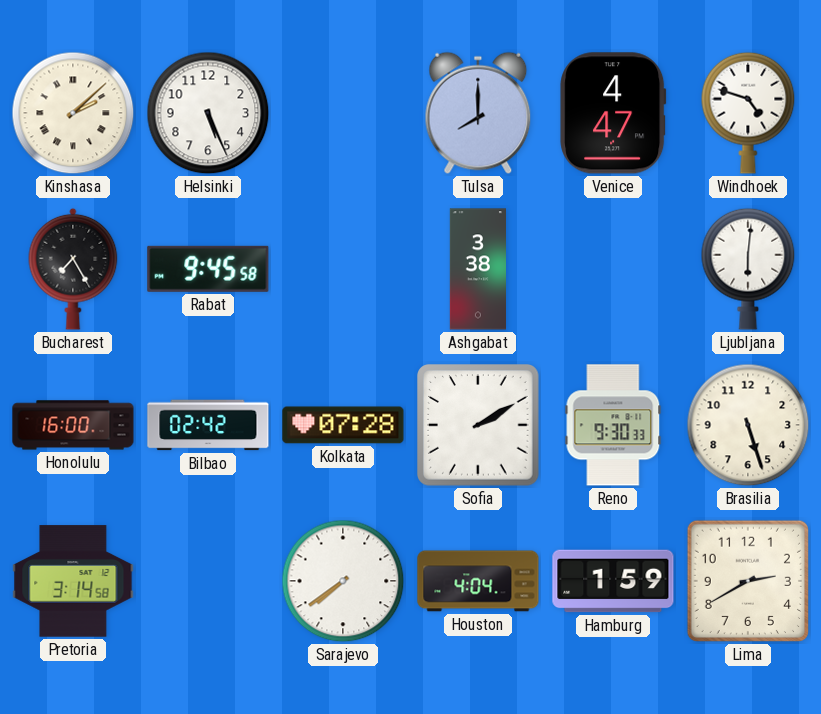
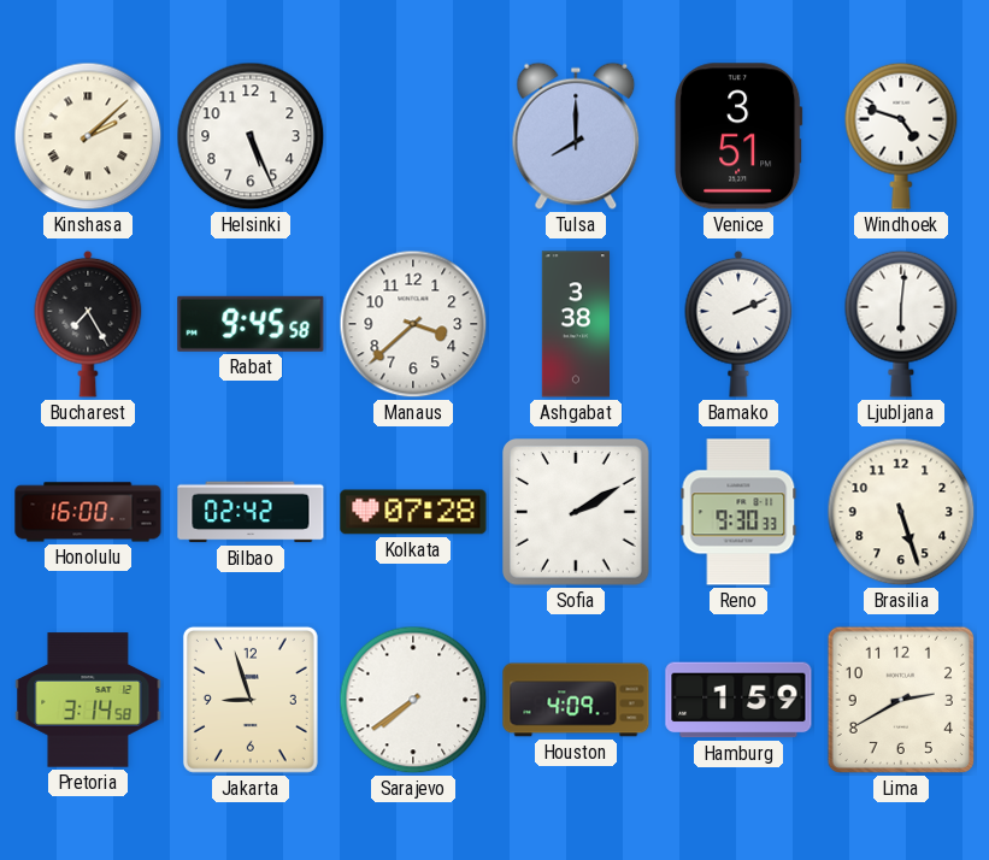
Venice: 4:47 -> 3:51 (738, 136)
Manaus: none -> 3:38 (413, 324)
Bamako: none -> 2:11 (738, 324)
Jakarta: none -> 8:57 (251, 700)
Houston: 4:04 -> 4:09 (576, 700)
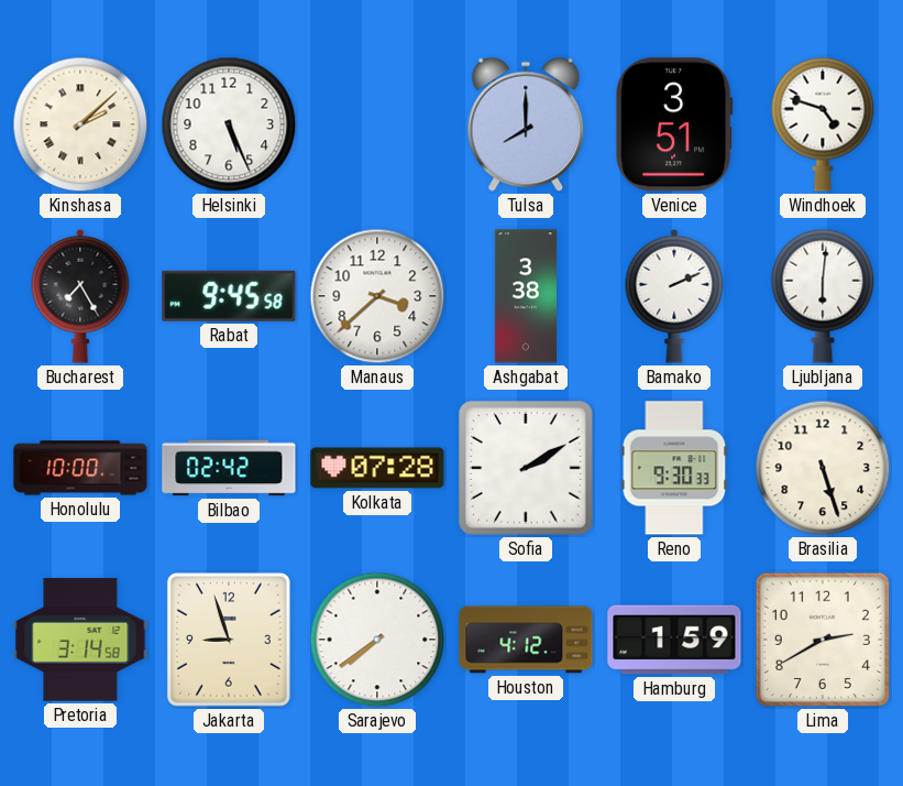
Honolulu: 16:00 -> 10:00 (80, 468)
Houston: 4:09 -> 4:12 (526, 640)
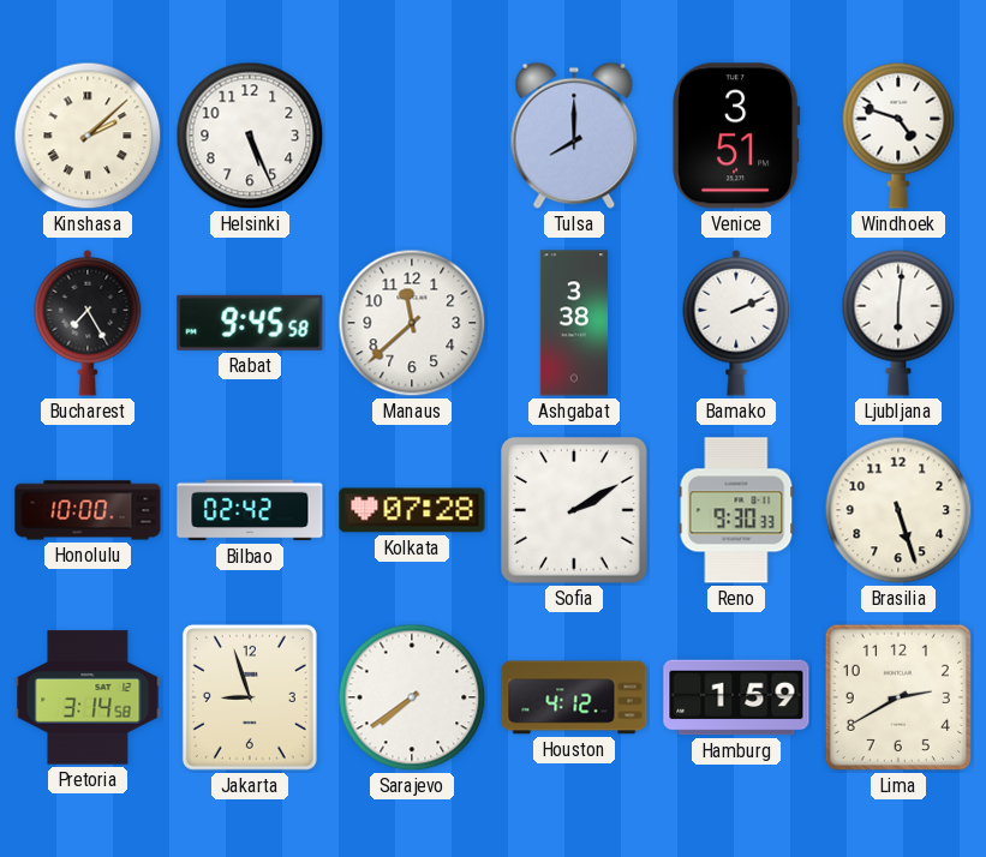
Manaus: 3:38 -> 11:38 (412, 323)
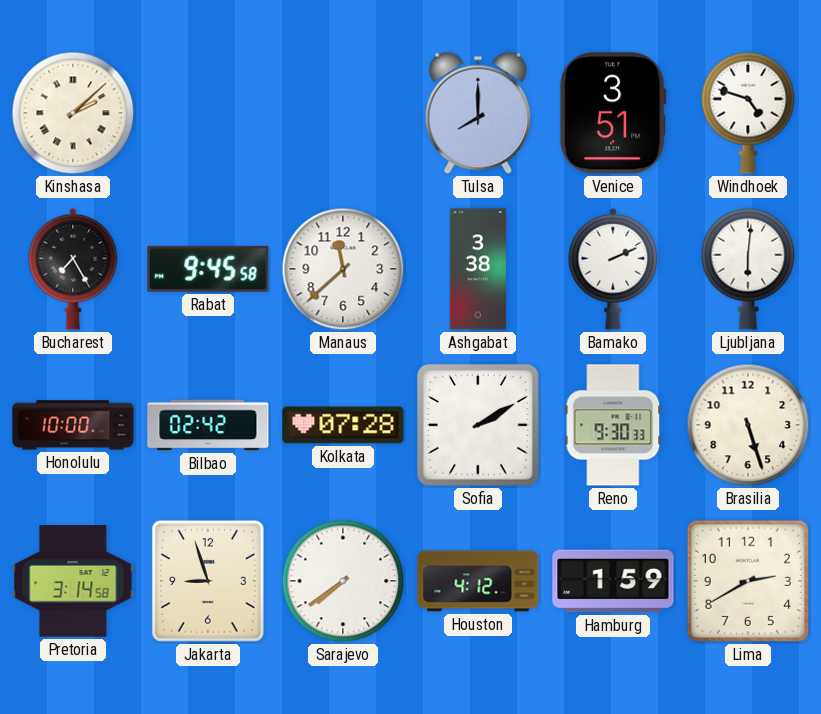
Helsinki: 5:26 -> none (250, 136)
